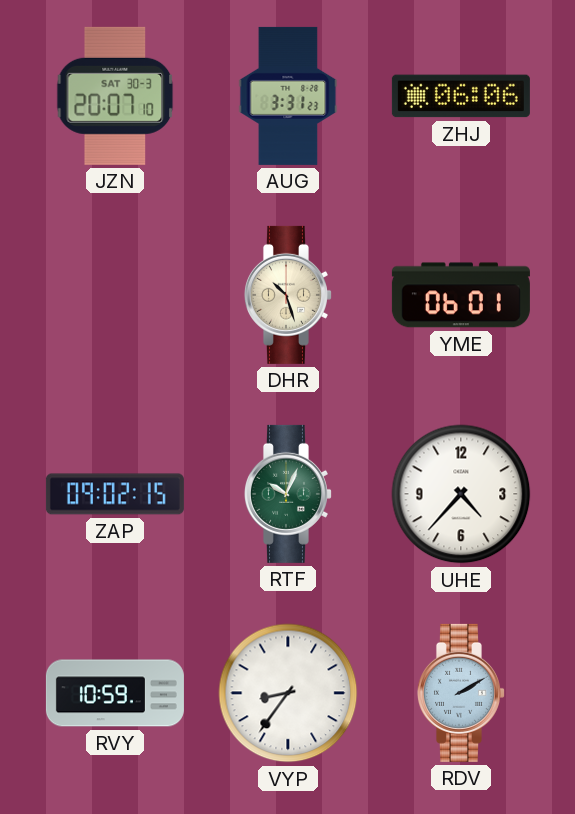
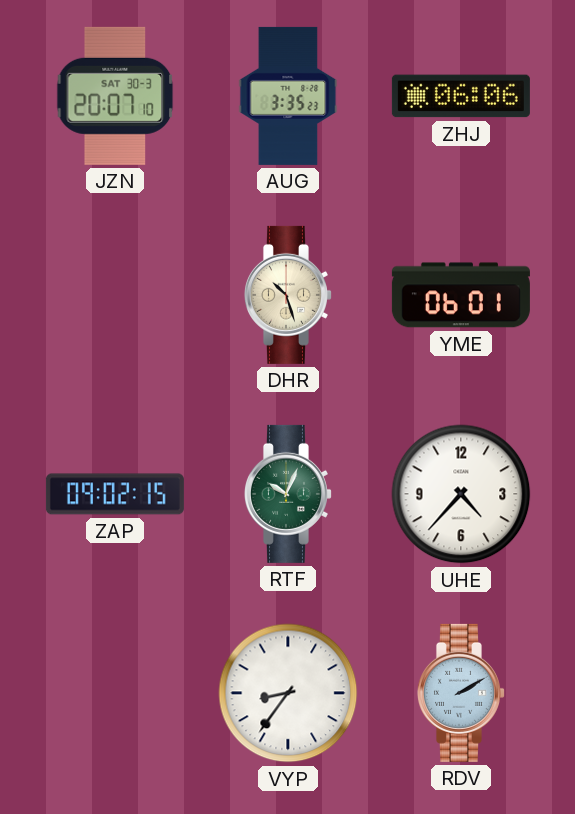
AUG: 3:31 -> 3:35 (288, 96)
RVY: 10:59 -> none (115, 693)
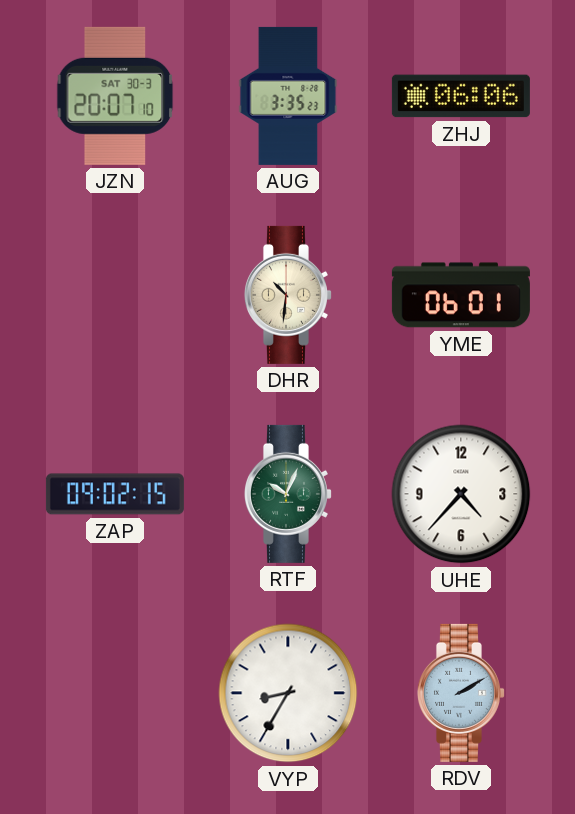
DHR: 10:27 -> 10:31 (288, 295)
VYP: 8:36 -> 8:35 (288, 693)
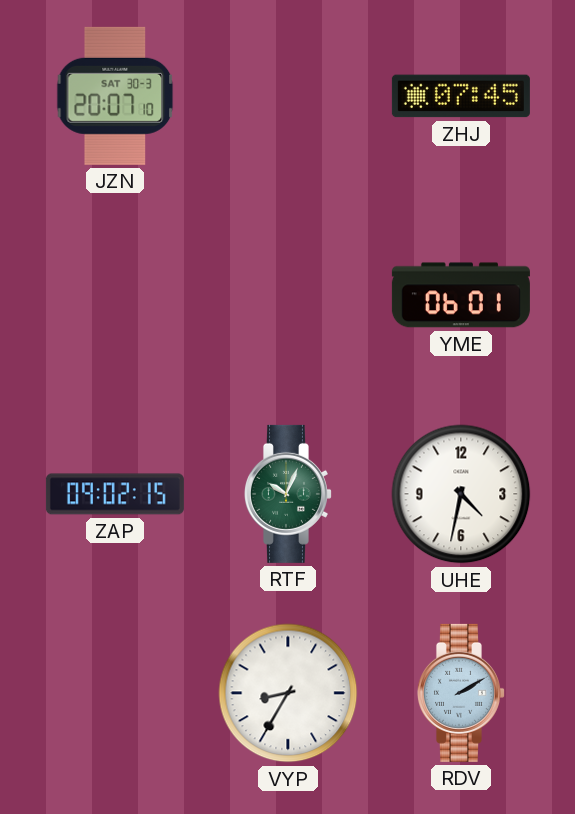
AUG: 3:35 -> none (288, 96)
ZHJ: 06:06 -> 07:45 (461, 96)
DHR: 10:31 -> none (288, 295)
UHE: 4:37 -> 4:32 (461, 494)
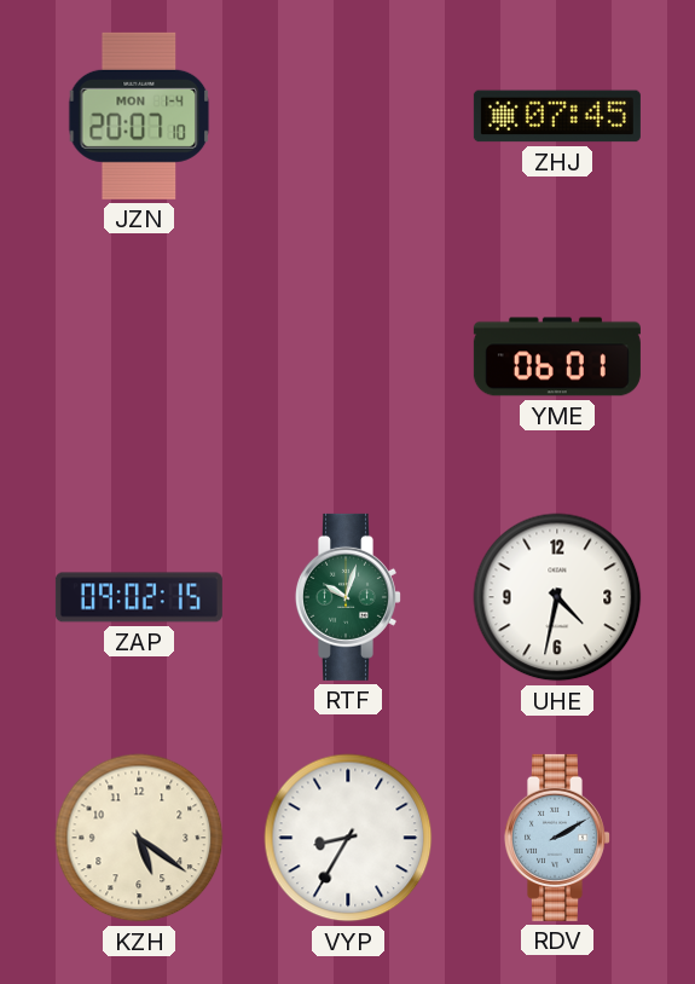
JZN date: SAT 30-3 -> MON 1-4 (139, 116)
RTF: 10:04 -> 10:03 (348, 597)
KZH: none -> 5:21 (139, 838)
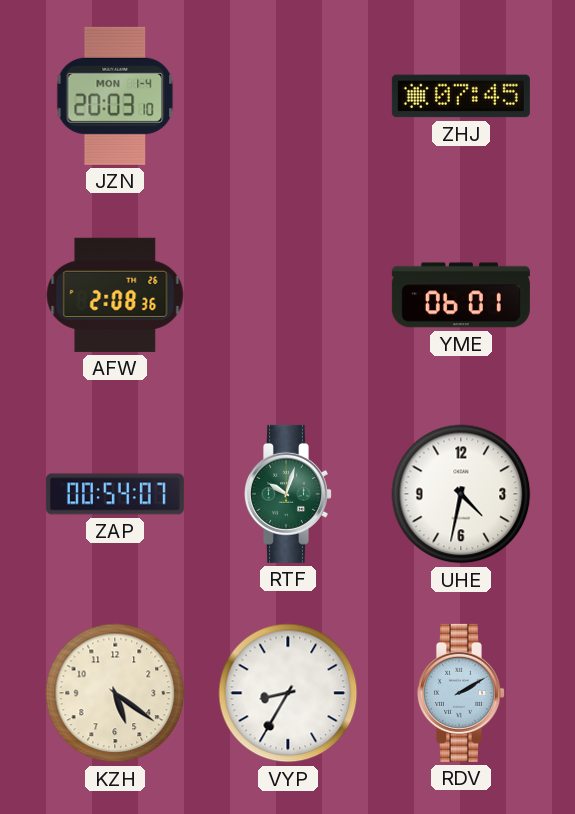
JZN: 20:07 -> 20:03 (115, 96)
AFW: none -> 2:08 (115, 295)
ZAP: 09:02 -> 00:54 (115, 494)
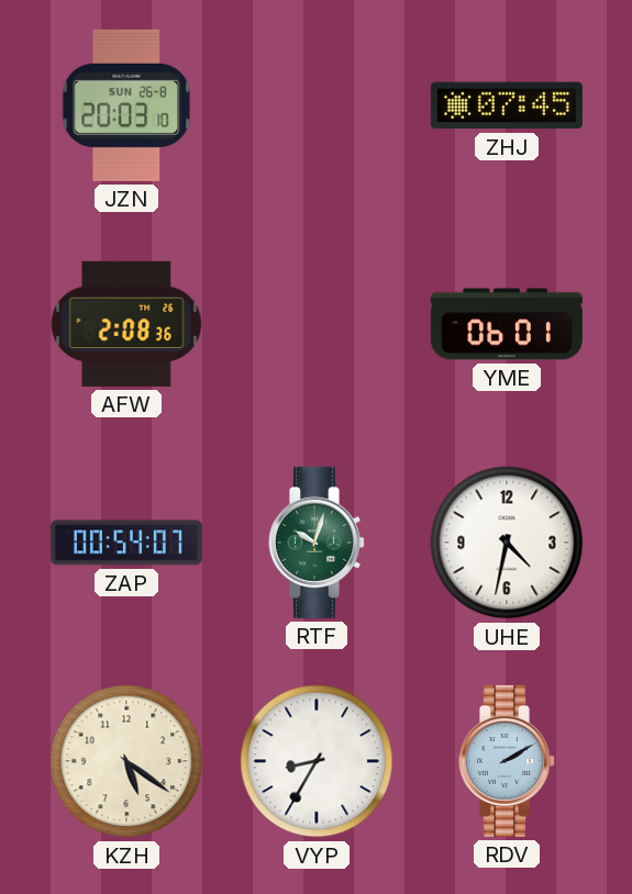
JZN date: MON 1-4 -> SUN 26-8 (126, 105)
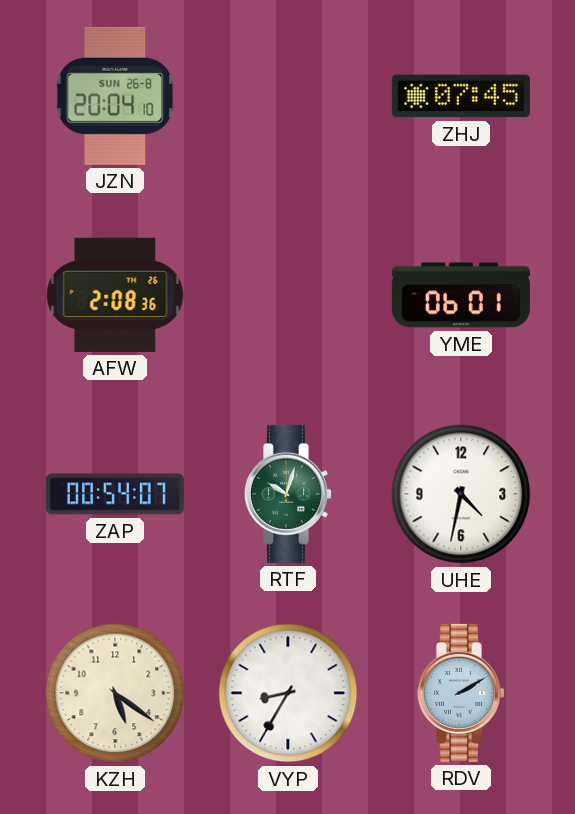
JZN: 20:03 -> 20:04 (115, 96)
